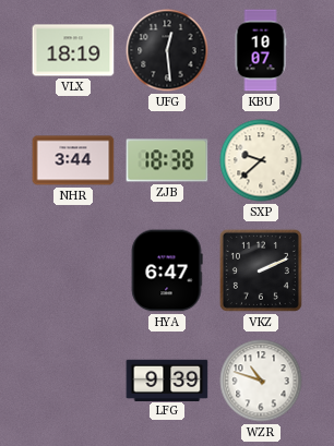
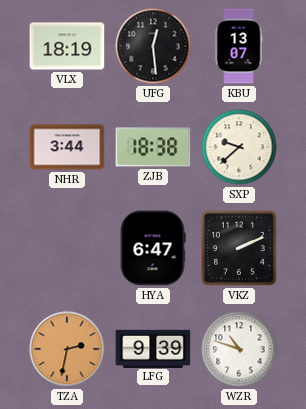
KBU: 10:07 -> 13:07 (239, 46)
TZA: none -> 2:32 (67, 349)
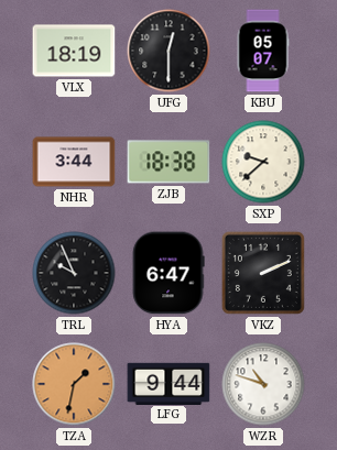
UFG: 12:29 -> 12:30 (168, 51)
KBU: 13:07 -> 05:07 (263, 51)
TRL: none -> 9:56 (74, 273)
TZA: 2:32 -> 1:32 (74, 384)
LFG: 9:39 -> 9:44 (168, 383)
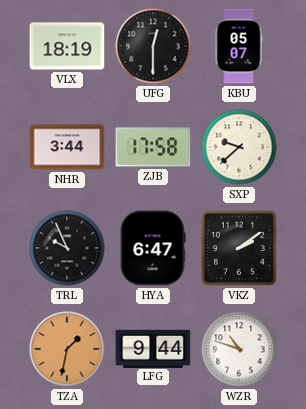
ZJB: 18:38 -> 17:58 (153, 147)
VKZ: 2:11 -> 2:09 (239, 248)
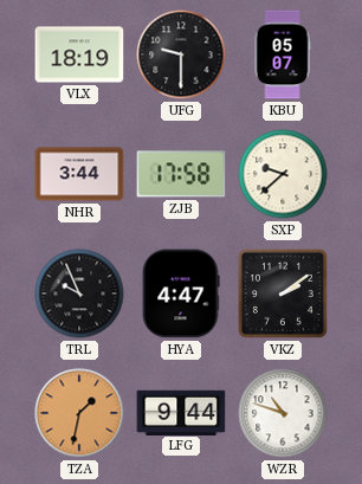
UFG: 12:30 -> 9:30 (181, 54)
HYA: 6:47 -> 4:47 (181, 293)
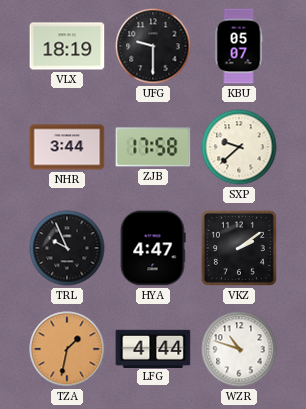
LFG: 9:44 -> 4:44 (153, 348)
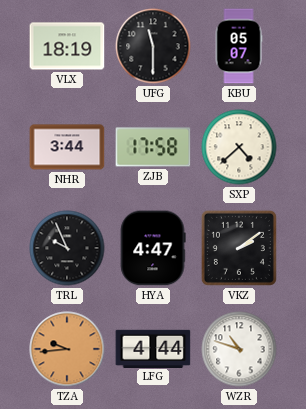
UFG: 9:30 -> 11:30 (153, 46)
SXP: 9:38 -> 4:38 (239, 147)
TZA: 1:32 -> 9:44 (67, 349)
